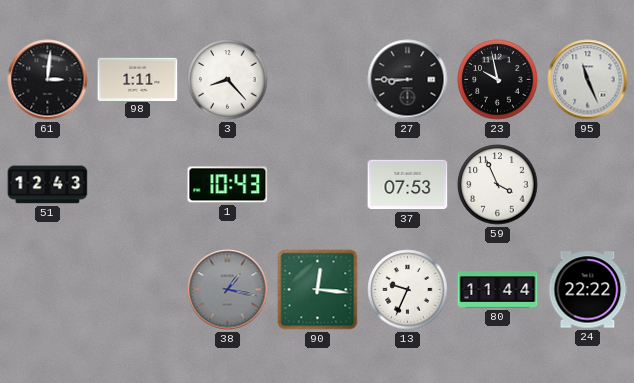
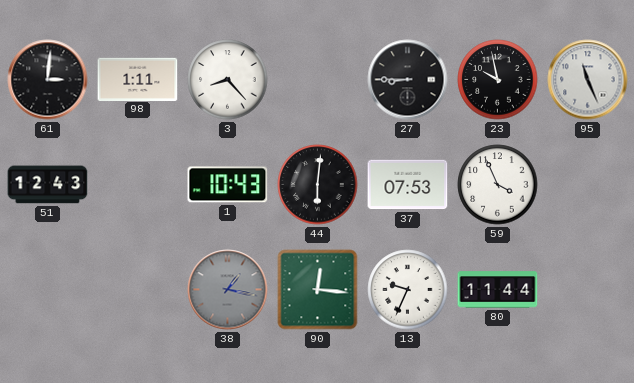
44: none -> 6:01 (318, 185)
24: 22:22 -> none (588, 290)
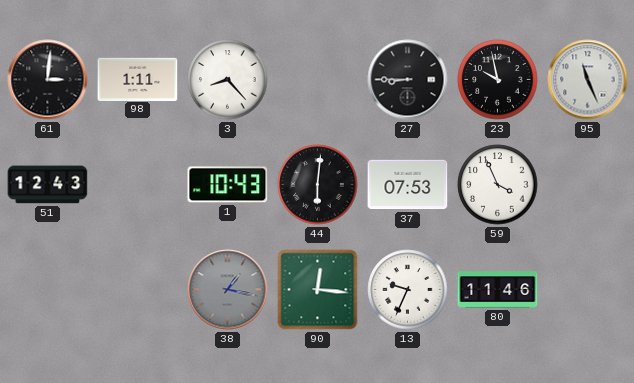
80: 11:44 -> 11:46 (498, 290)
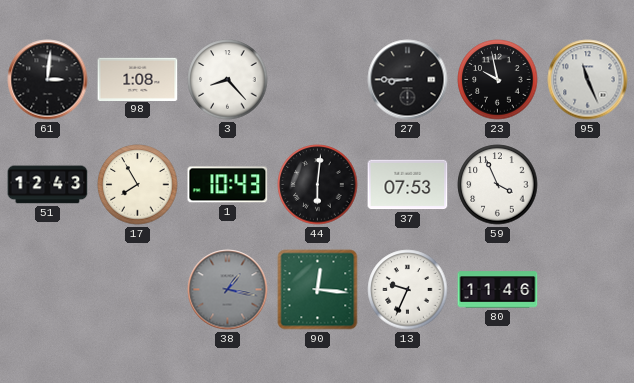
98: 1:11 -> 1:08 (138, 79)
17: none -> 7:55 (138, 185)
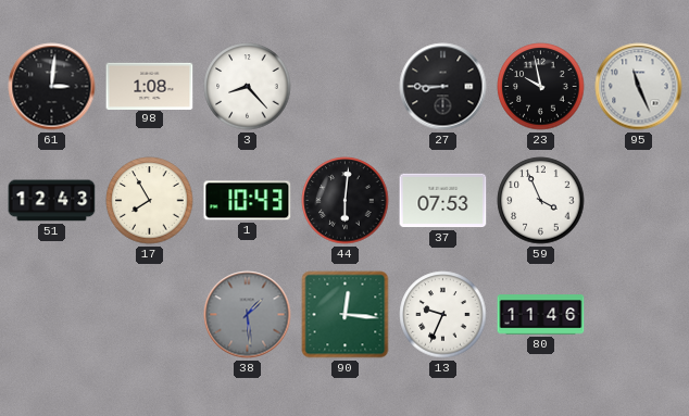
38: 1:17 -> 1:29 (248, 315)
